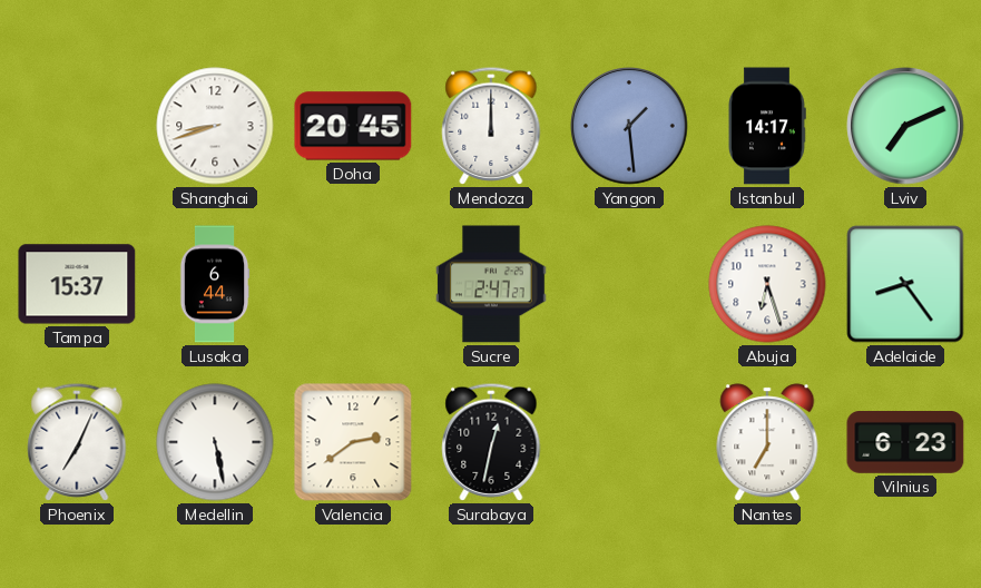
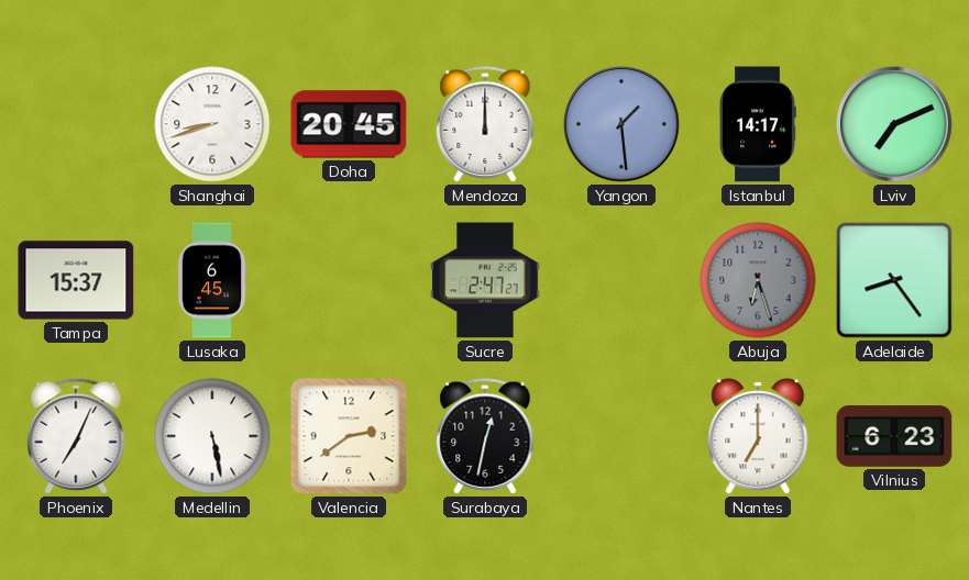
Lusaka: 6:44 -> 6:45 (212, 280)
Abuja dial: white -> grey (758, 280)
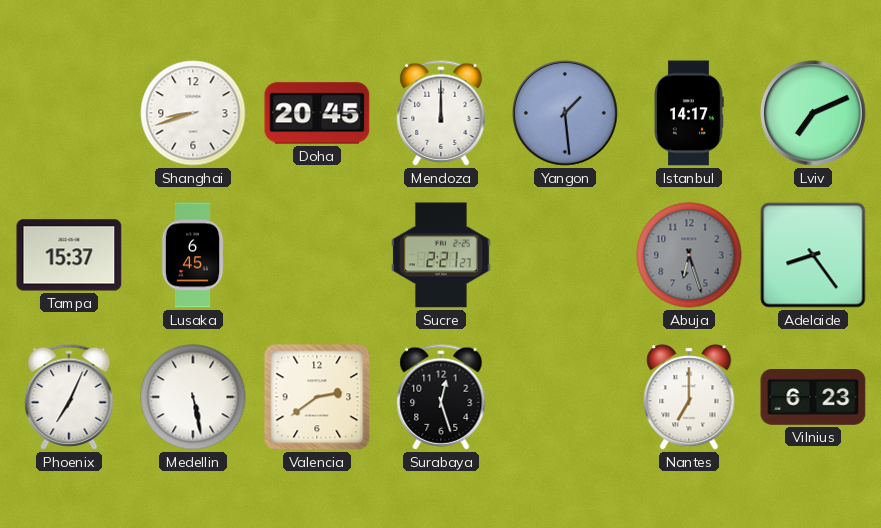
Sucre: 2:47 -> 2:21 (441, 255)
Surabaya: 12:32 -> 12:27 (441, 397)
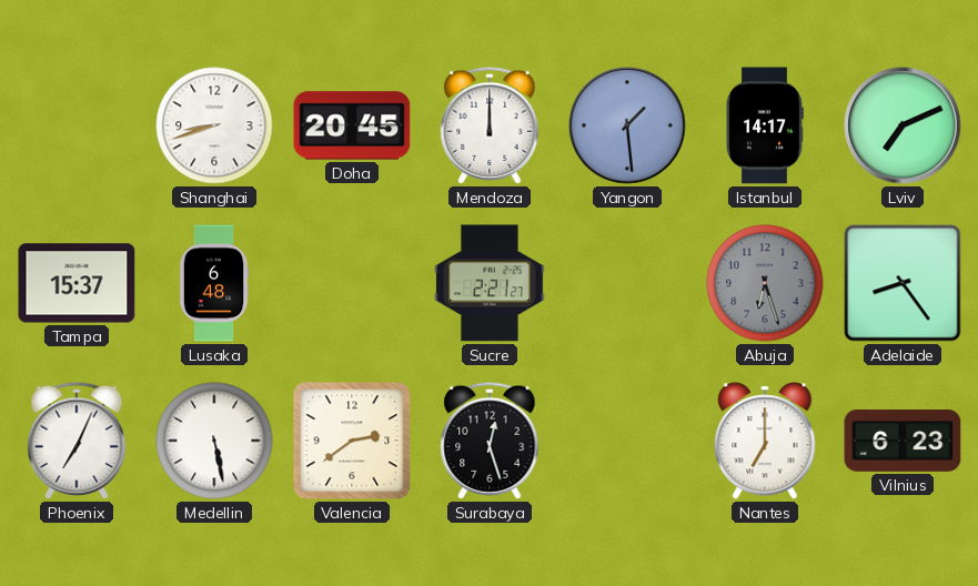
Lusaka: 6:45 -> 6:48 (214, 283)
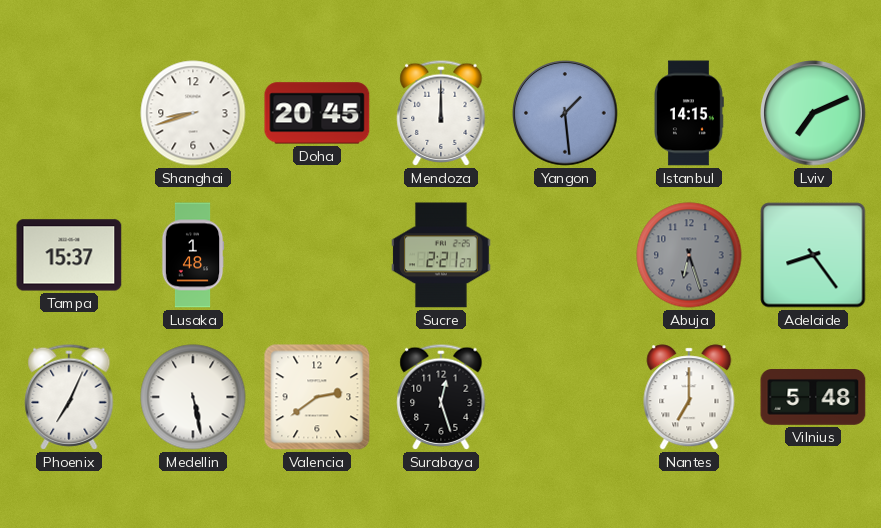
Istanbul: 14:17 -> 14:15 (689, 113)
Lusaka: 6:48 -> 1:48 (193, 255)
Vilnius: 6:23 -> 5:48 (813, 398)
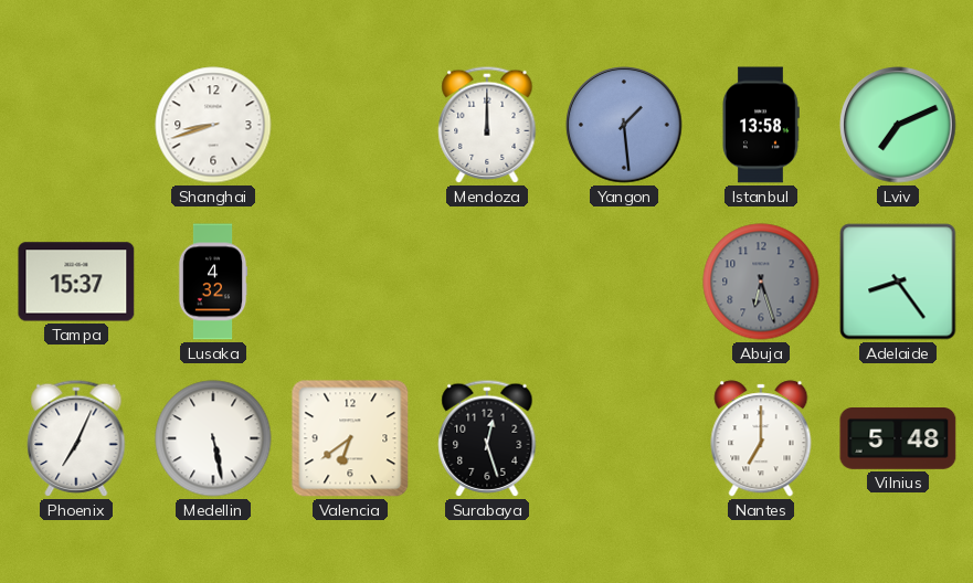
Doha: 20:45 -> none (317, 113)
Istanbul: 14:15 -> 13:58 (761, 125)
Lusaka: 1:48 -> 4:32 (213, 282)
Sucre: 2:21 -> none (441, 255)
Valencia: 2:39 -> 6:39 (350, 438)
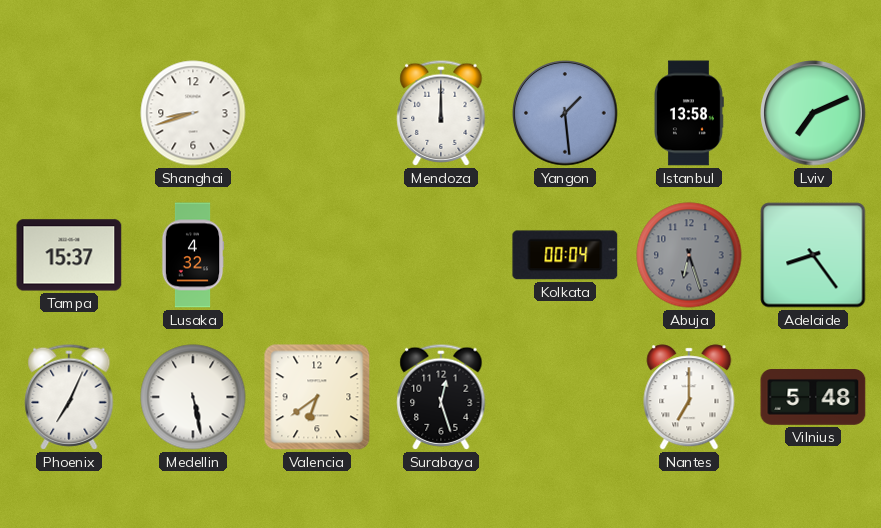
Kolkata: none -> 00:04 (565, 255)
